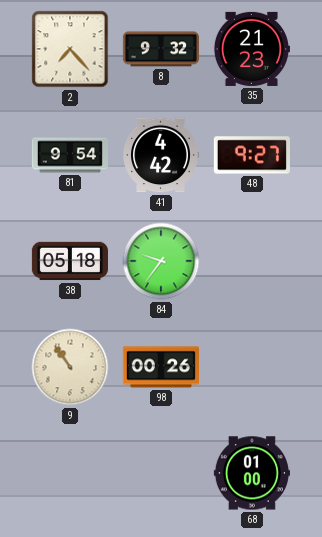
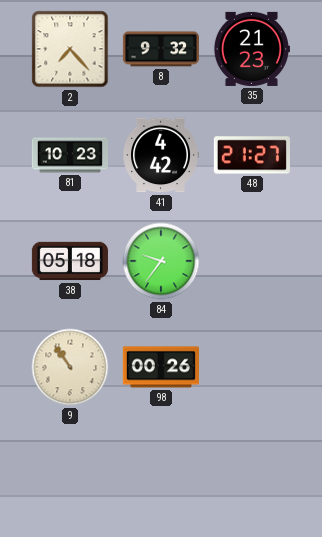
81: 9:54 -> 10:23 (70, 155)
48: 9:27 -> 21:27 (252, 155)
68: 01:00 -> none (252, 473)
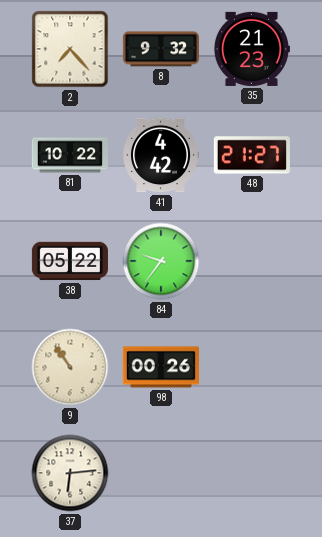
81: 10:23 -> 10:22 (70, 155)
38: 05:18 -> 05:22 (70, 261)
37: none -> 6:14 (70, 473)
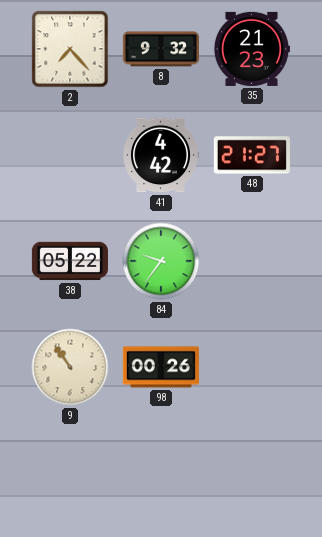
81: 10:22 -> none (70, 155)
37: 6:14 -> none (70, 473)
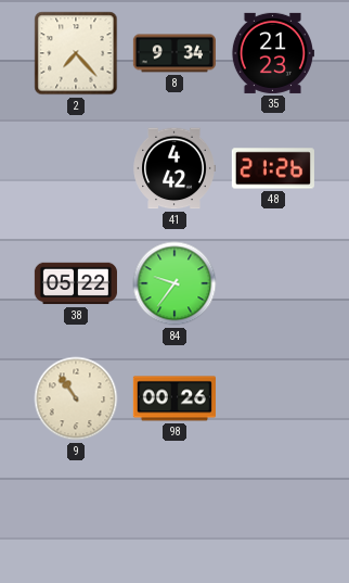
8: 9:32 -> 9:34 (174, 53)
48: 21:27 -> 21:26 (273, 168)
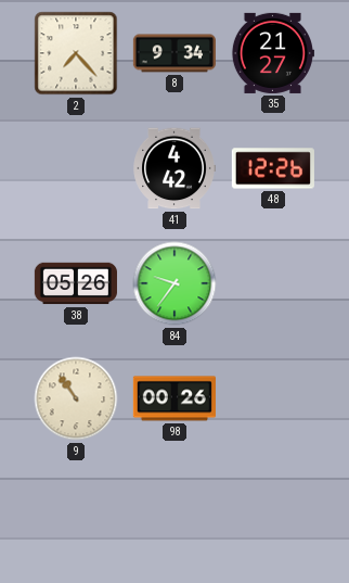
35: 21:23 -> 21:27 (272, 53)
48: 21:26 -> 12:26 (273, 168)
38: 05:22 -> 05:26 (76, 283)
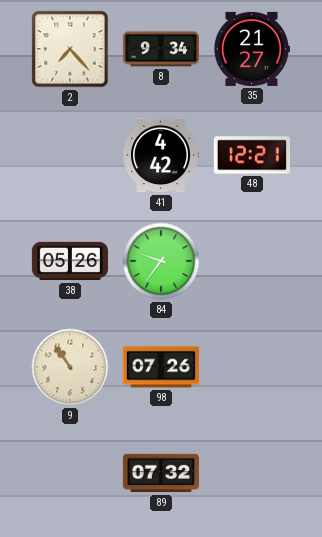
48: 12:26 -> 12:21 (252, 155)
98: 00:26 -> 07:26 (161, 367)
89: none -> 07:32 (161, 473)
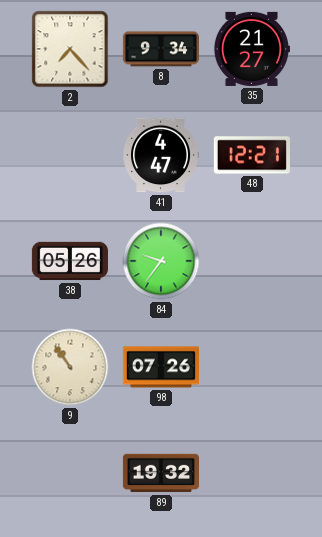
41: 4:42 -> 4:47 (161, 155)
89: 07:32 -> 19:32 (161, 473)
